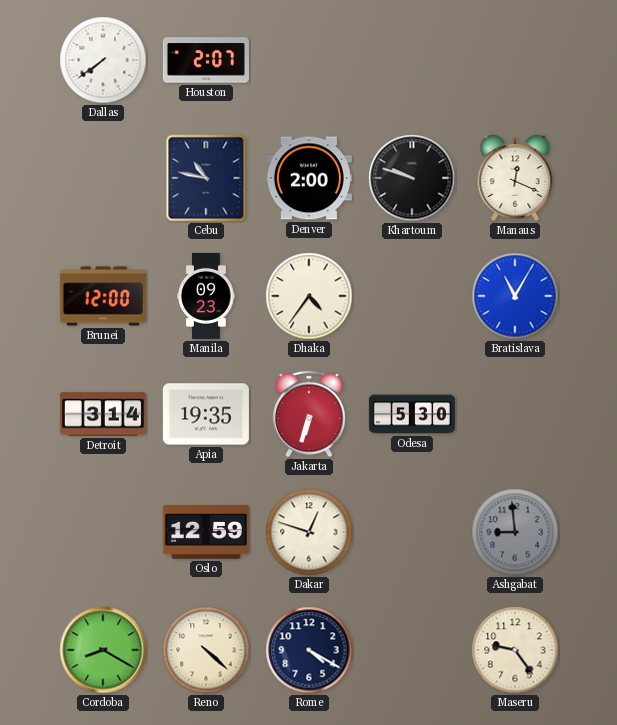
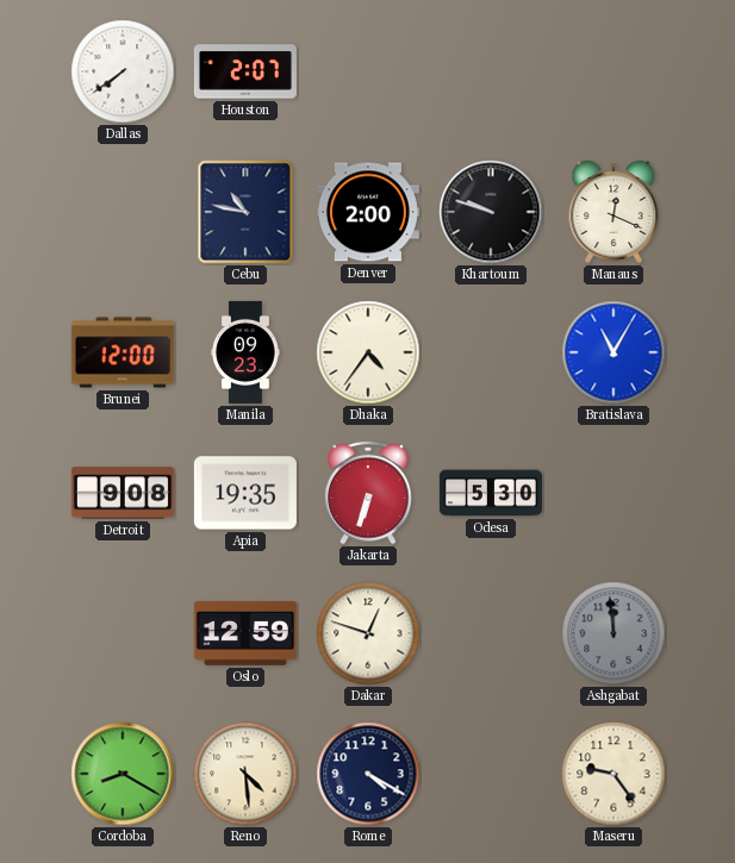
Detroit: 3:14 -> 9:08 (123, 493)
Ashgabat: 8:59 -> 11:59 (613, 633)
Reno: 4:22 -> 4:29 (245, 774)
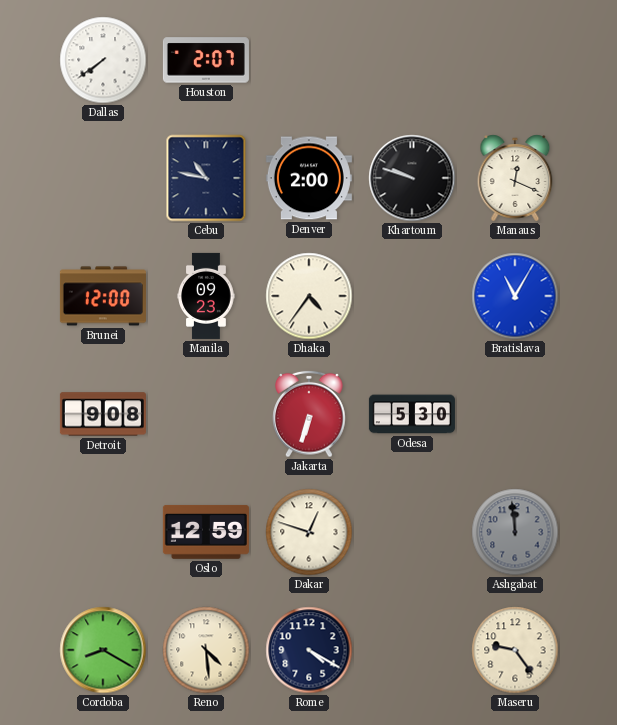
Apia: 19:35 -> none (245, 493)
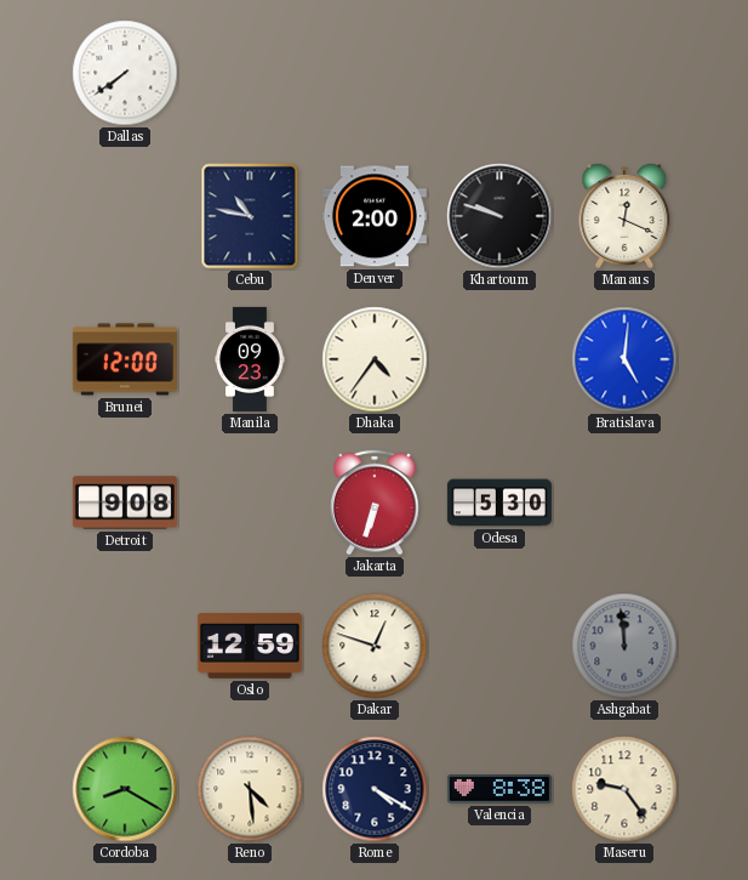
Houston: 2:07 -> none (206, 60)
Bratislava: 11:05 -> 5:01 (624, 359)
Valencia: none -> 8:38 (499, 790)
